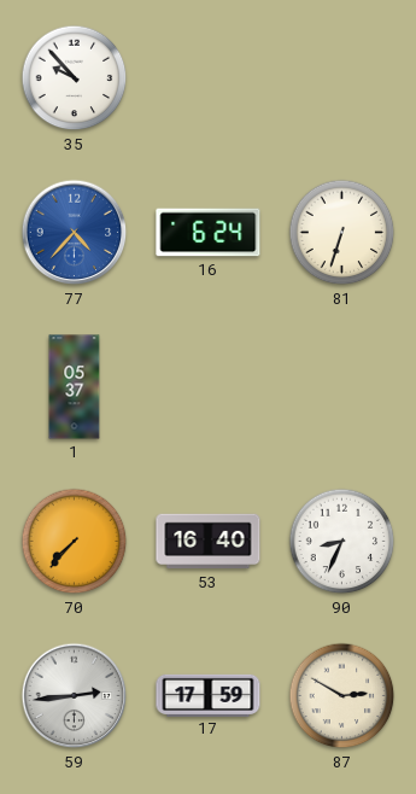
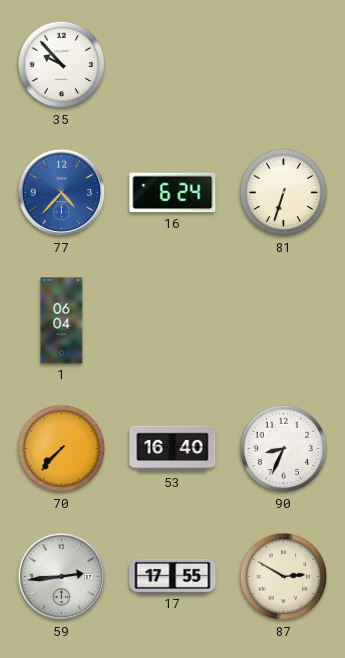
1: 05:37 -> 06:04 (62, 321)
17: 17:59 -> 17:55 (173, 576)
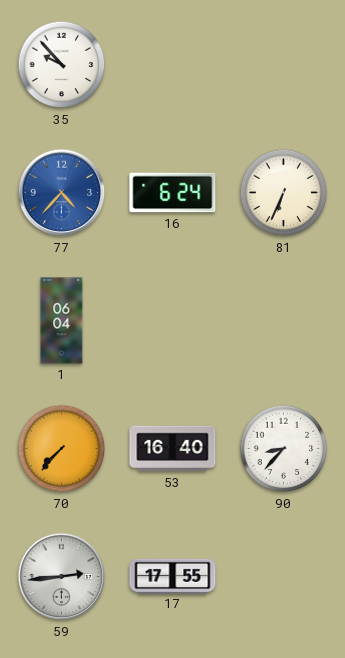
81: 6:33 -> 6:34 (284, 193)
90: 8:34 -> 8:37 (284, 449)
87: 2:50 -> none (284, 577)
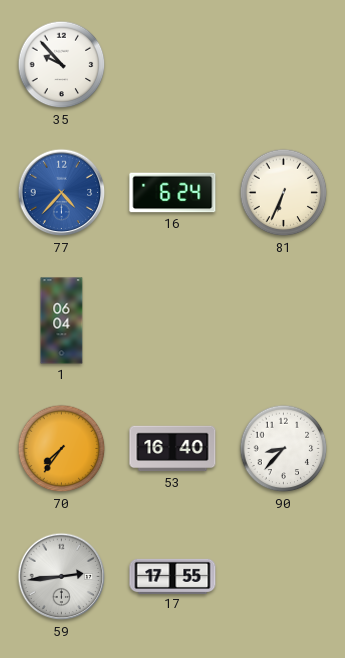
70: 7:37 -> 7:36 (62, 449)
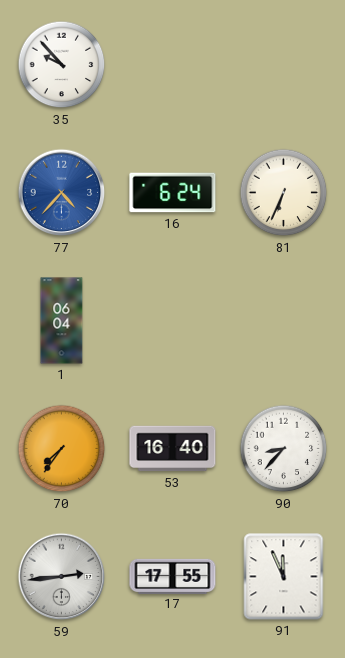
91: none -> 11:56 (284, 577)
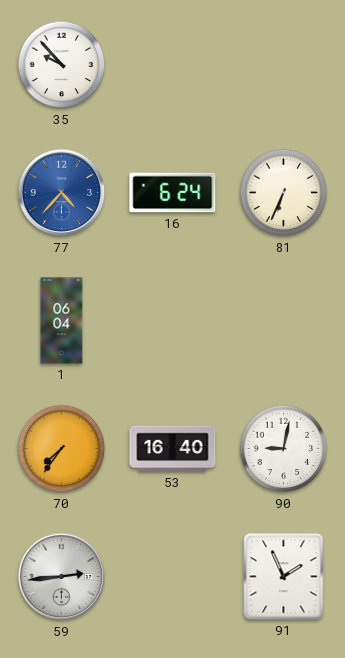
90: 8:37 -> 9:02 (284, 449)
17: 17:55 -> none (173, 576)
91: 11:56 -> 1:56 (284, 577)
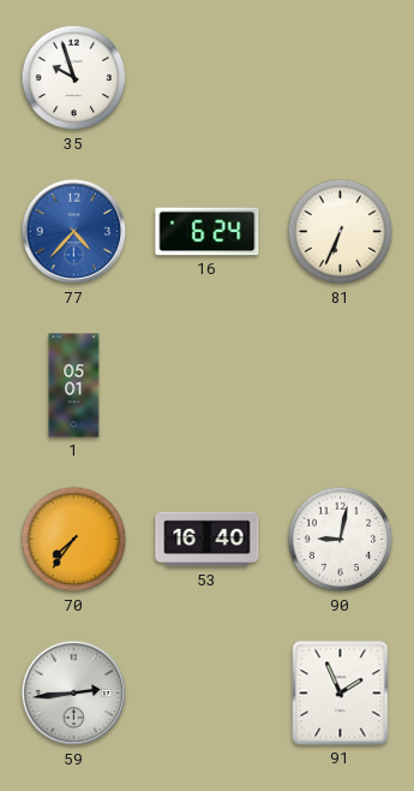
35: 9:53 -> 9:57 (74, 78)
1: 06:04 -> 05:01 (74, 386)
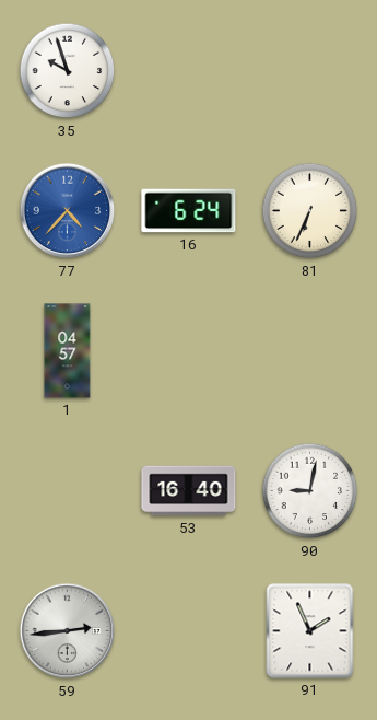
1: 05:01 -> 04:57 (68, 351)
70: 7:36 -> none (74, 540)
